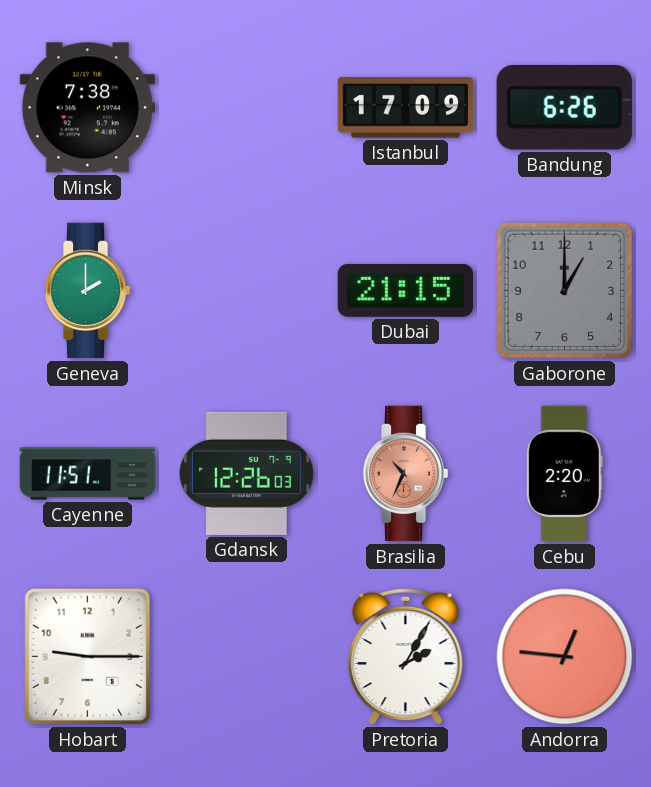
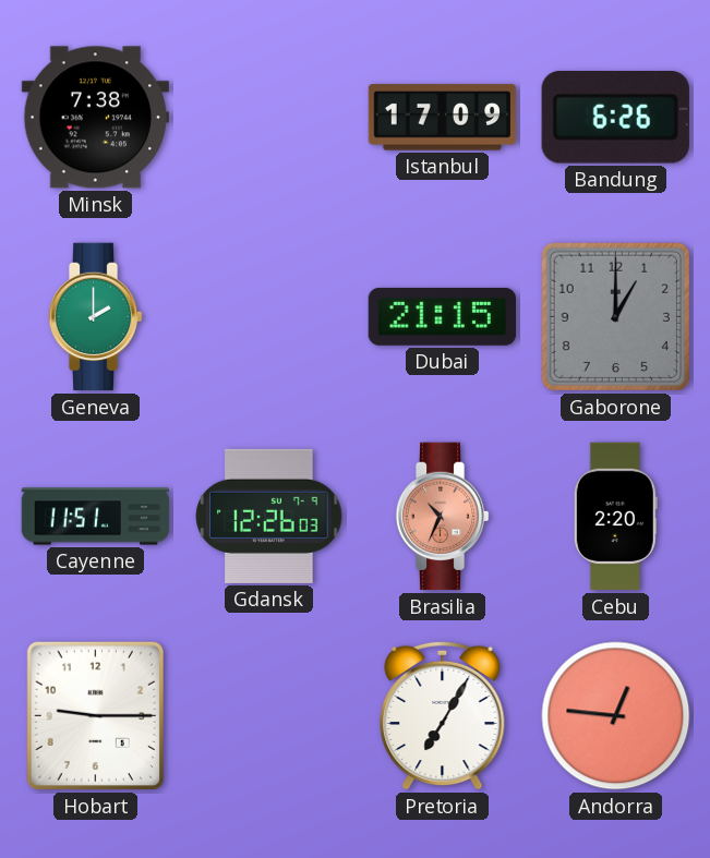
Pretoria: 2:05 -> 7:05 (443, 715)
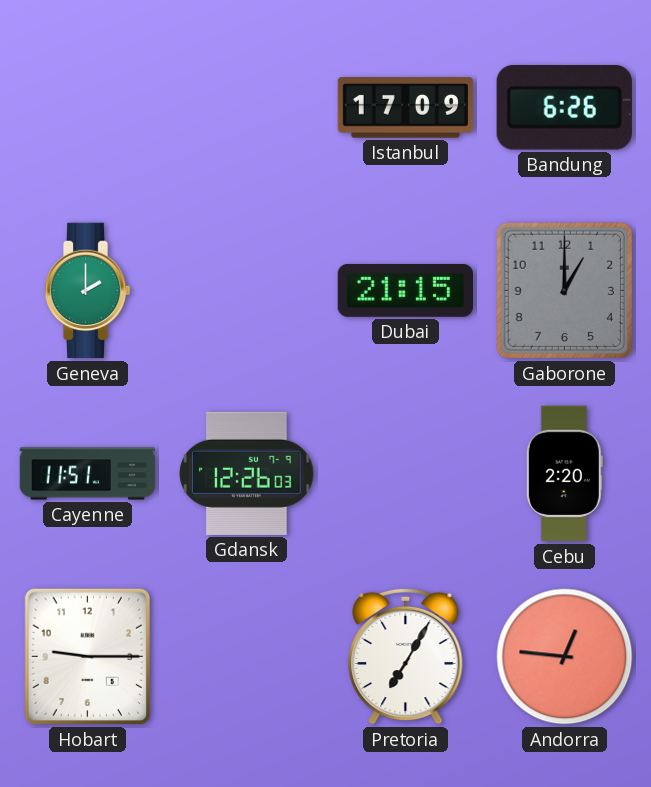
Minsk: 7:38 -> none (95, 118)
Brasilia: 10:34 -> none (442, 517)
